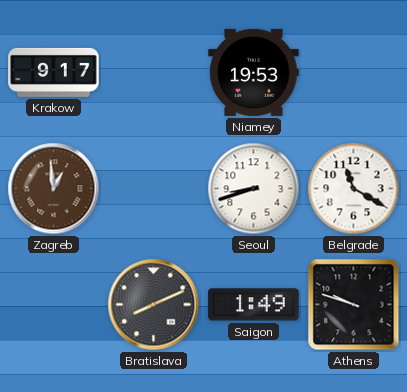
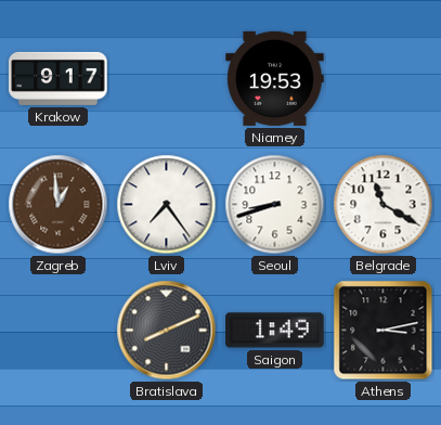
Lviv: none -> 7:24 (167, 205)
Athens: 9:48 -> 3:13 (384, 331)
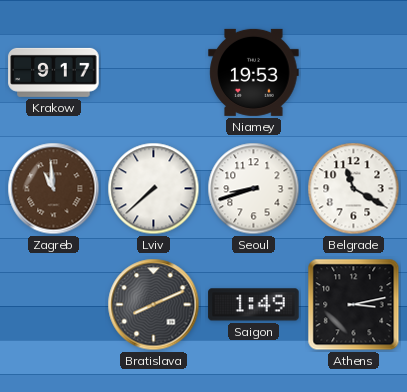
Zagreb: 12:59 -> 10:59 (54, 189)
Lviv: 7:24 -> 7:38 (154, 189)
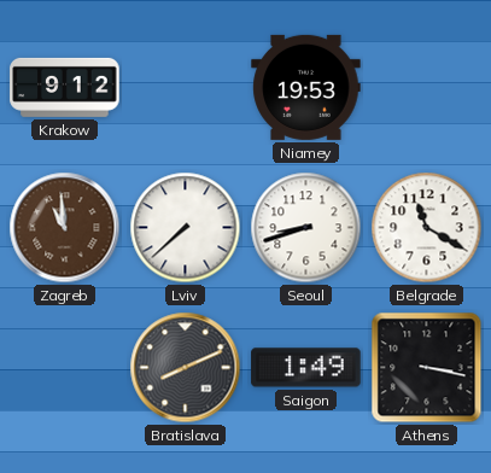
Krakow: 9:17 -> 9:12 (65, 87)
Athens: 3:13 -> 3:17 (427, 368)
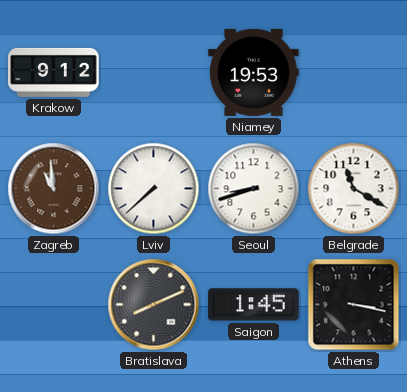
Saigon: 1:49 -> 1:45 (254, 305)
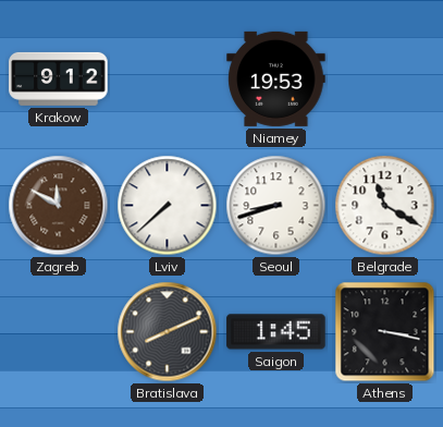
Zagreb: 10:59 -> 11:50 (59, 206)
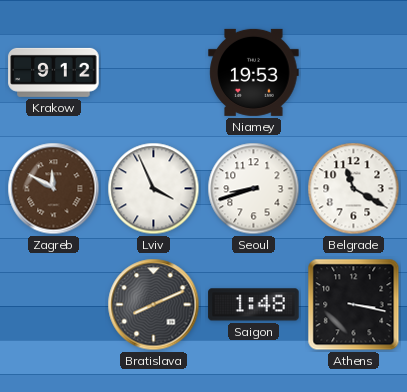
Lviv: 7:38 -> 3:56 (154, 189)
Saigon: 1:45 -> 1:48 (254, 305)
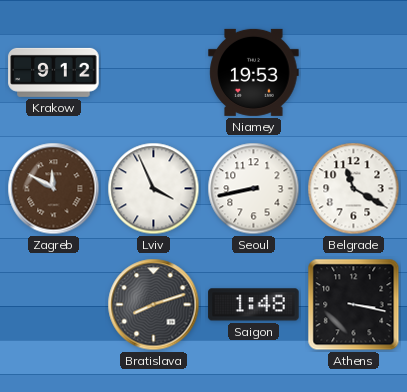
Seoul: 8:42 -> 8:43 (254, 189)
Bratislava: 8:11 -> 8:12 (154, 305)
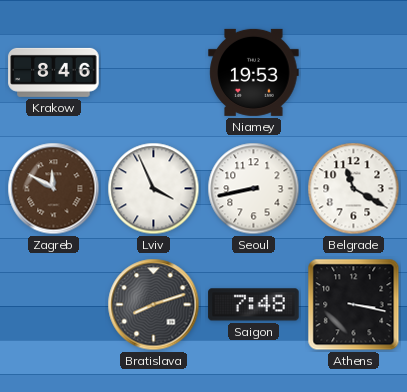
Krakow: 9:12 -> 8:46 (54, 72)
Saigon: 1:48 -> 7:48 (254, 305)
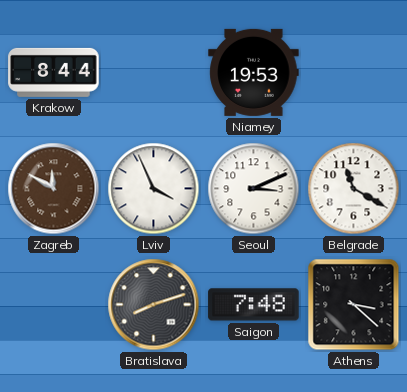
Krakow: 8:46 -> 8:44 (54, 72)
Seoul: 8:43 -> 3:11 (254, 189)
Athens: 3:17 -> 3:22 (354, 305)
